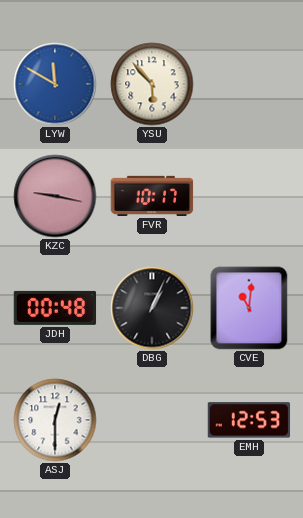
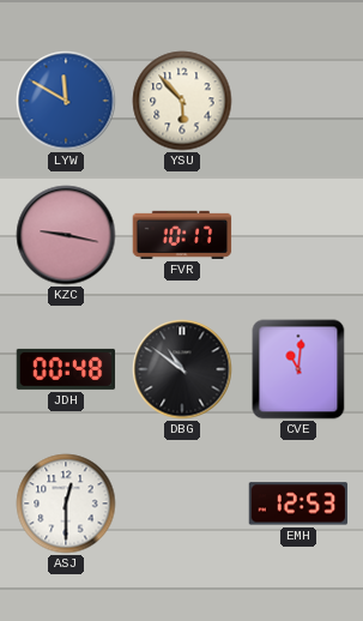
DBG: 1:04 -> 10:51 (182, 369)
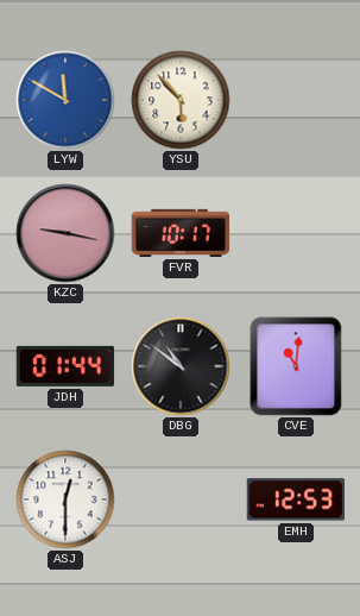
JDH: 00:48 -> 01:44 (65, 366)
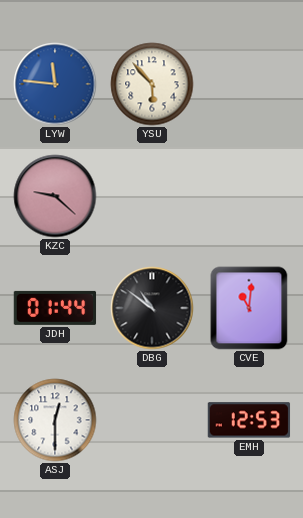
LYW: 11:50 -> 11:46 (55, 84)
KZC: 9:17 -> 9:22 (55, 196)
FVR: 10:17 -> none (181, 233)
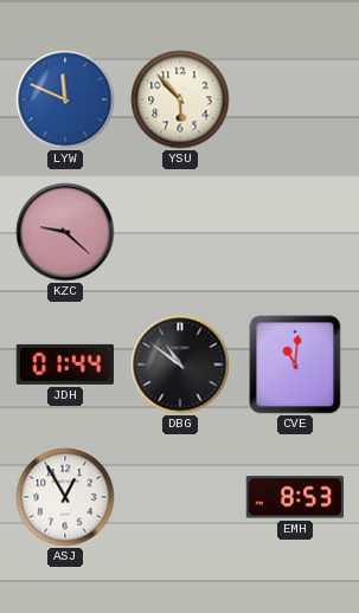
LYW: 11:46 -> 11:49 (65, 99)
ASJ: 12:30 -> 12:55 (65, 497)
EMH: 12:53 -> 8:53 (295, 497)
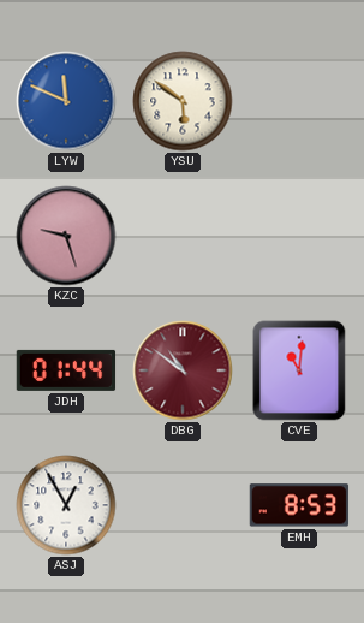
YSU: 5:53 -> 5:51 (183, 101)
KZC: 9:22 -> 9:27 (66, 236)
DBG dial: black -> burgundy (183, 370)
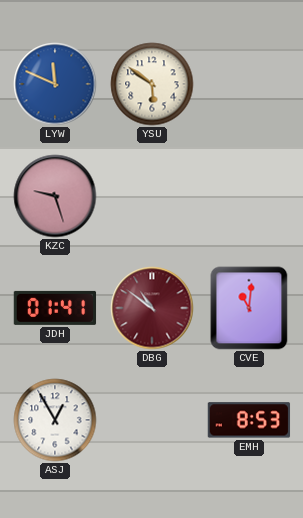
JDH: 01:44 -> 01:41 (55, 308)
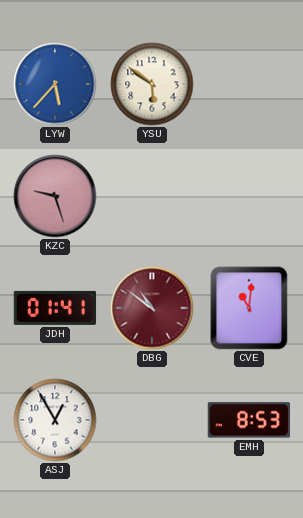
LYW: 11:49 -> 5:37 (55, 84)
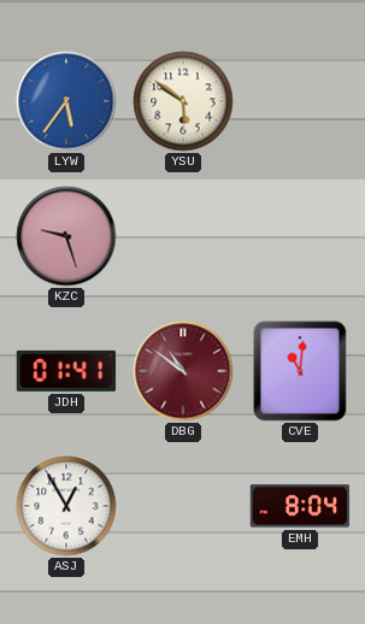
LYW: 5:37 -> 5:36 (66, 101)
EMH: 8:53 -> 8:04 (300, 506)
